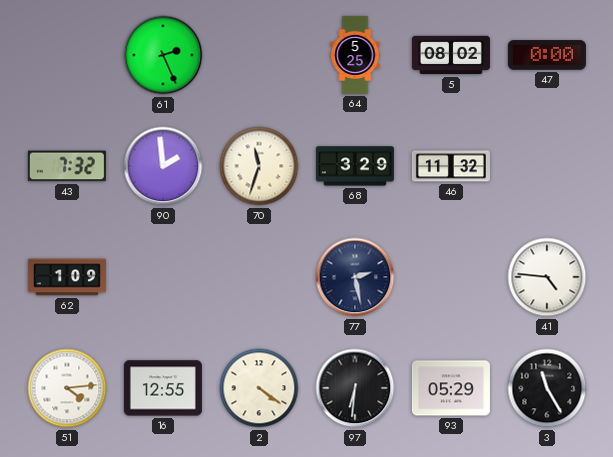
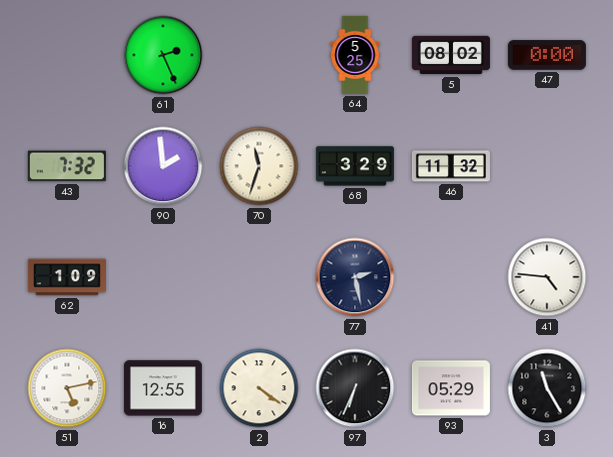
51: 4:14 -> 5:13 (67, 388)
97: 6:31 -> 6:34 (355, 388)
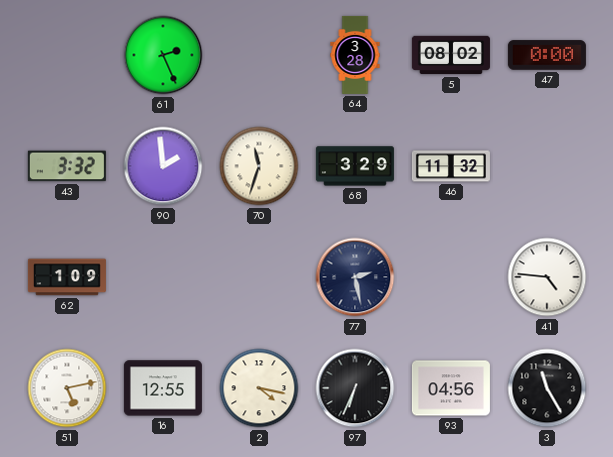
64: 5:25 -> 3:28 (355, 55)
43: 7:32 -> 3:32 (67, 166)
2: 4:21 -> 4:17 (259, 388)
93: 05:29 -> 04:56 (451, 388)
